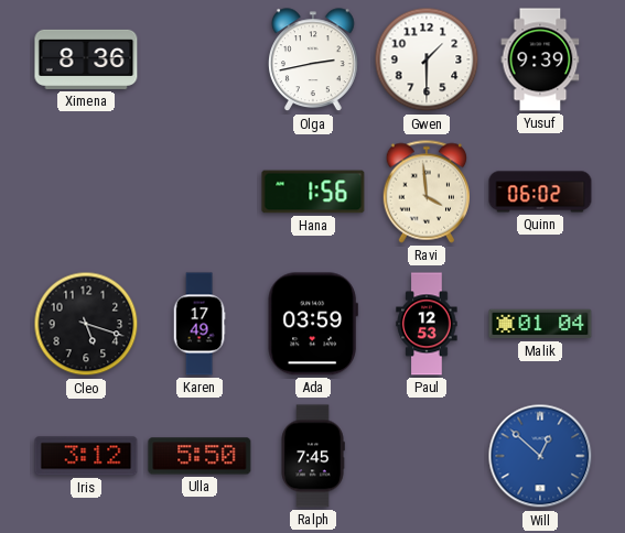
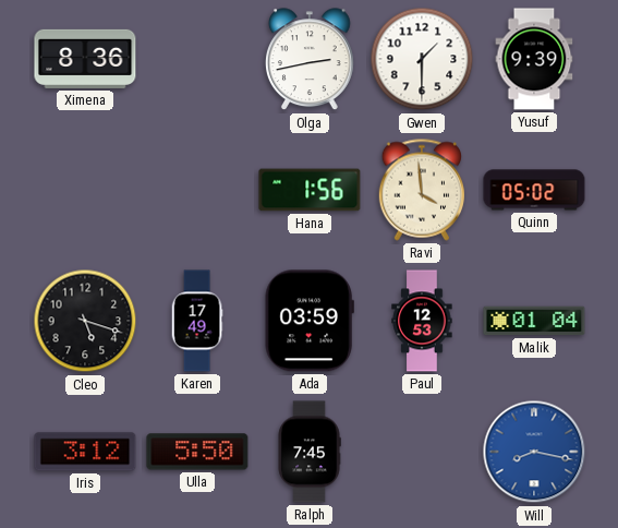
Quinn: 06:02 -> 05:02 (534, 190)
Will: 12:52 -> 8:17 (534, 452)
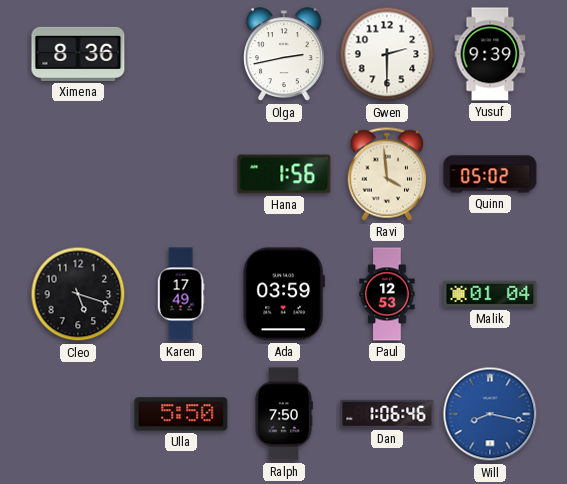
Gwen: 1:30 -> 2:30 (387, 54)
Iris: 3:12 -> none (85, 452)
Ralph: 7:45 -> 7:50 (284, 414)
Dan: none -> 1:06 (387, 414)
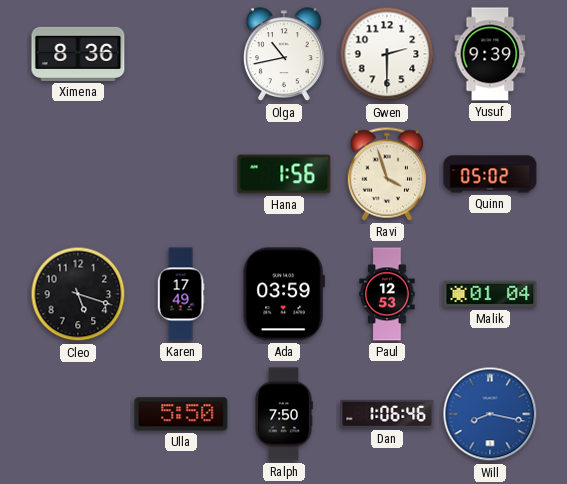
Olga: 2:43 -> 10:43 (285, 55)
Ravi: 3:59 -> 3:57 (386, 174)
